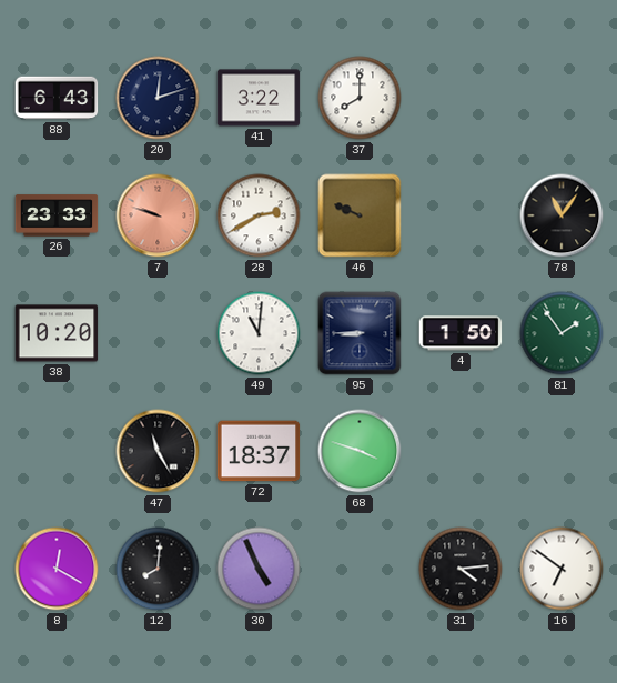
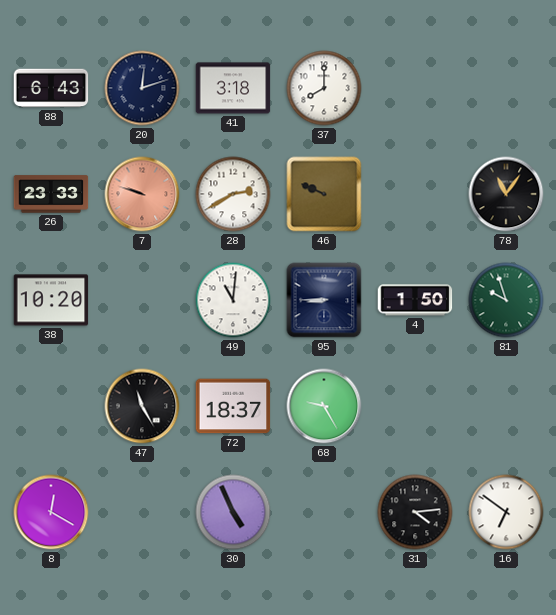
41: 3:22 -> 3:18 (233, 88)
81: 1:54 -> 9:57 (506, 300)
68: 3:48 -> 9:25 (324, 406)
12: 8:01 -> none (158, 569)
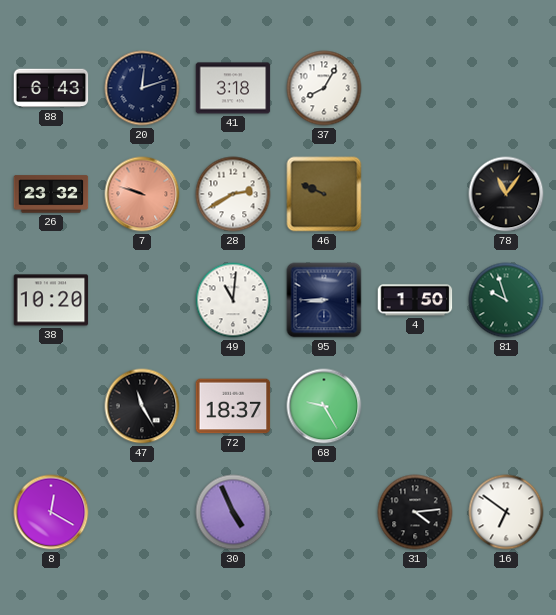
37: 8:00 -> 8:05 (324, 88)
26: 23:33 -> 23:32 (51, 194)
